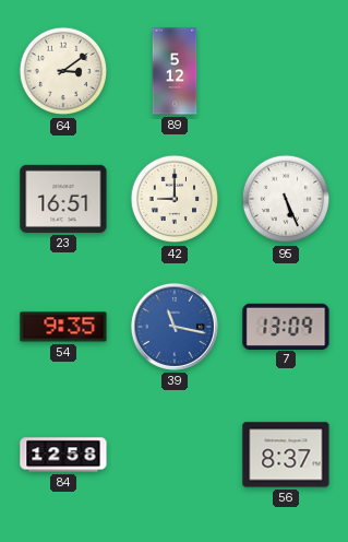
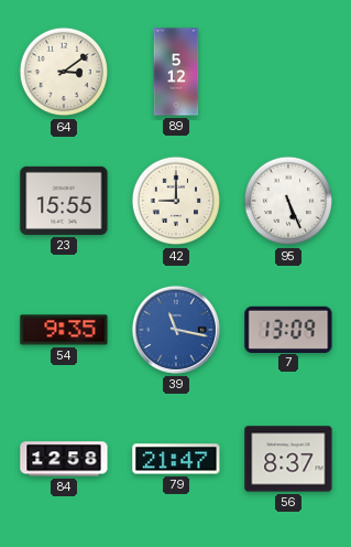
23: 16:51 -> 15:55 (64, 201)
79: none -> 21:47 (176, 459)
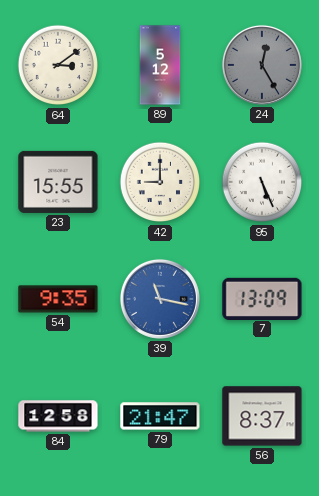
24: none -> 12:25 (262, 65)
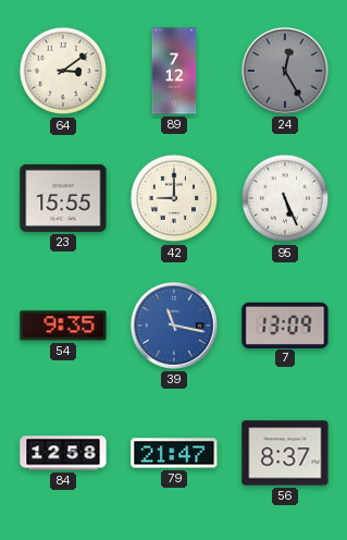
89: 5:12 -> 7:12 (174, 71)
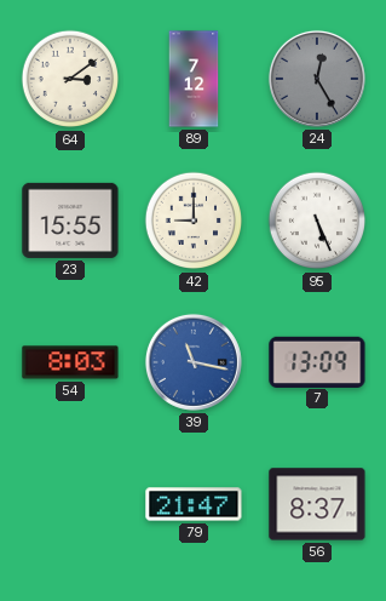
54: 9:35 -> 8:03 (70, 362)
84: 12:58 -> none (63, 453)
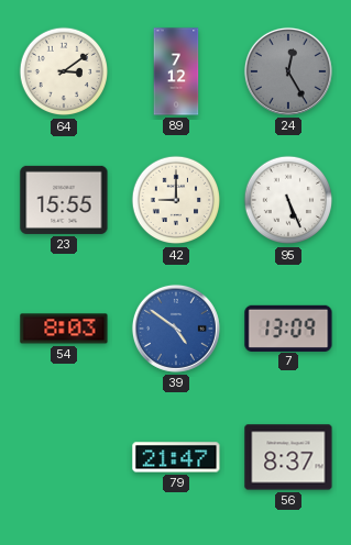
39: 11:17 -> 4:51 (176, 329)
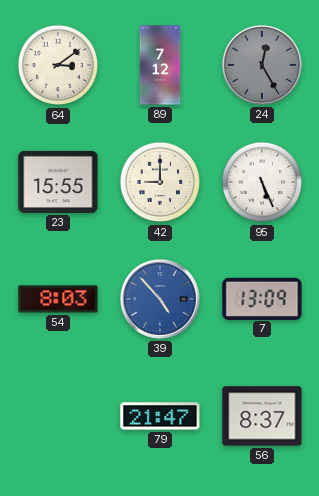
39: 4:51 -> 4:53 (160, 299)
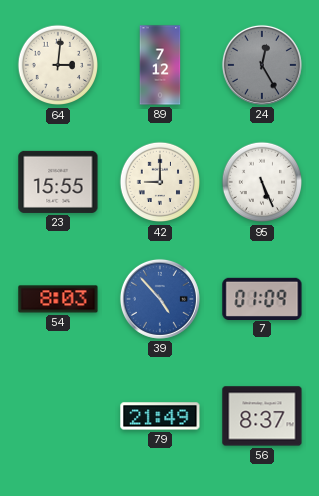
64: 3:09 -> 3:01 (58, 65)
7: 13:09 -> 01:09 (262, 298)
79: 21:47 -> 21:49 (160, 416)
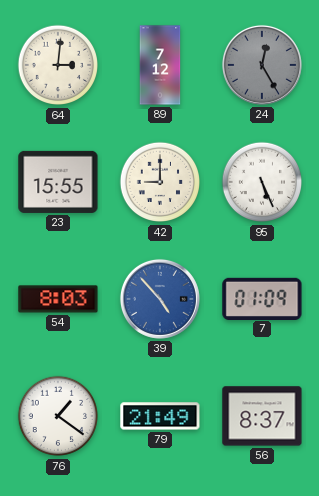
76: none -> 1:21 (58, 416)
